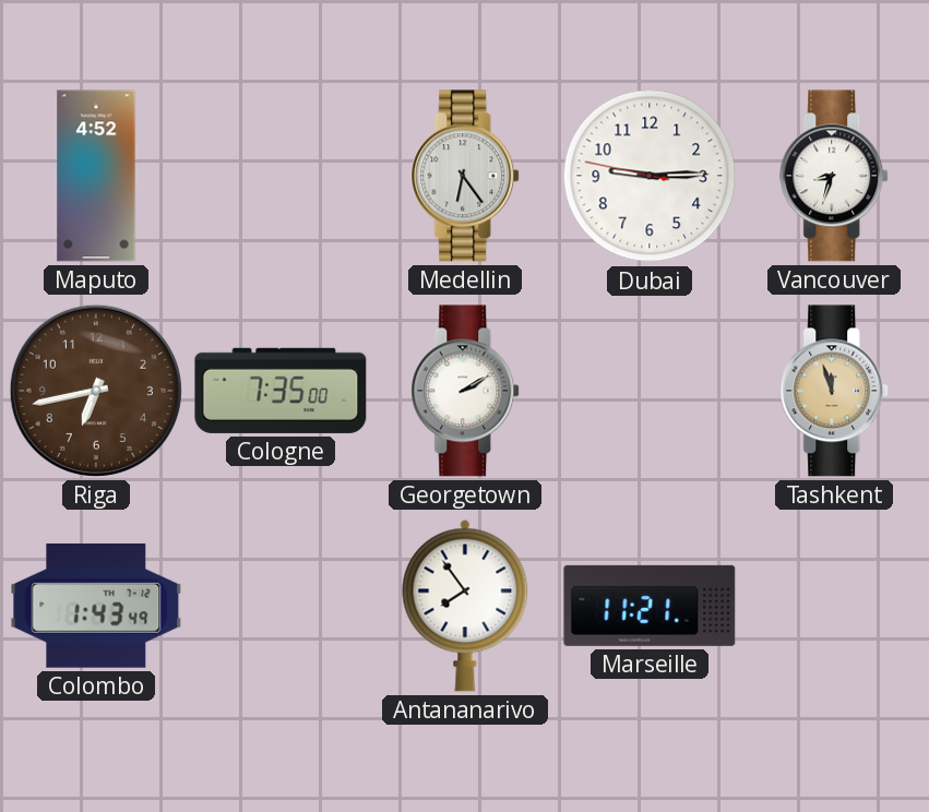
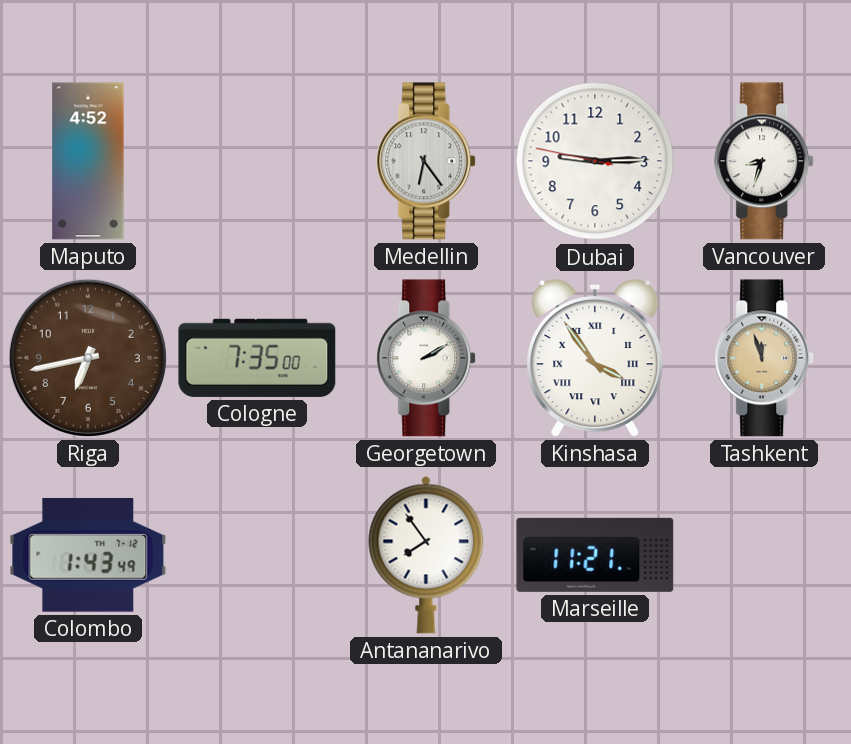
Kinshasa: none -> 3:54 (595, 358)
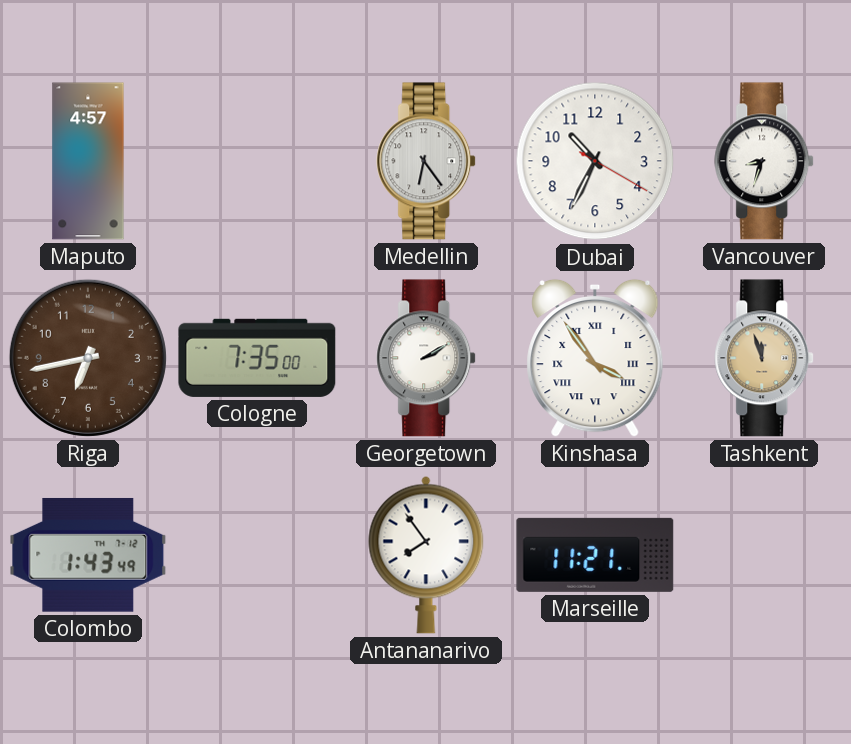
Maputo: 4:52 -> 4:57 (88, 161)
Dubai: 9:14 -> 10:34 (595, 161)
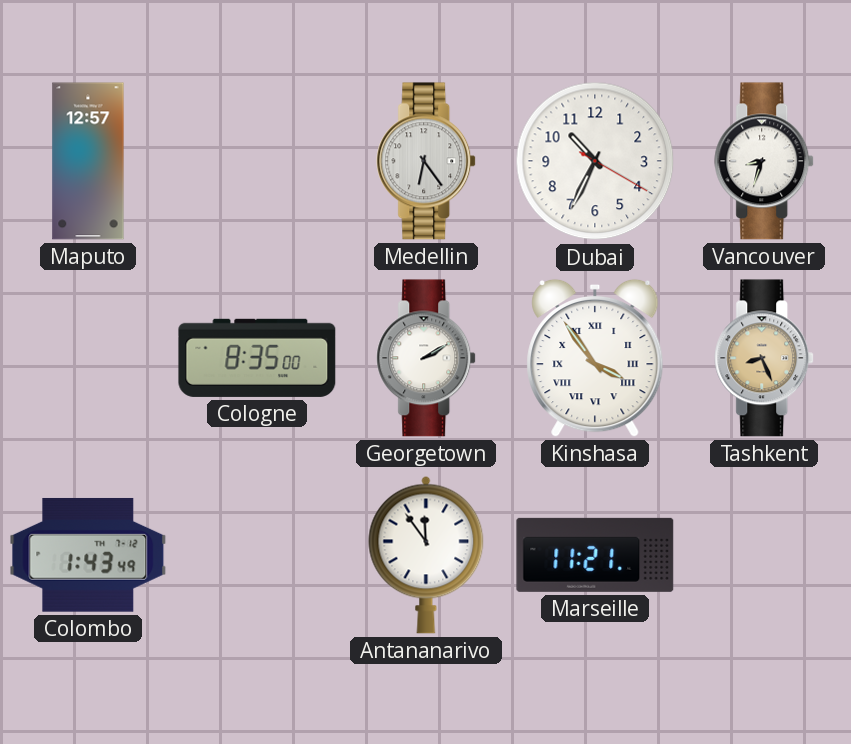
Maputo: 4:57 -> 12:57 (88, 161)
Riga: 6:43 -> none (88, 358)
Cologne: 7:35 -> 8:35 (257, 358)
Tashkent: 11:57 -> 8:26 (765, 358)
Antananarivo: 7:54 -> 11:54 (426, 555)
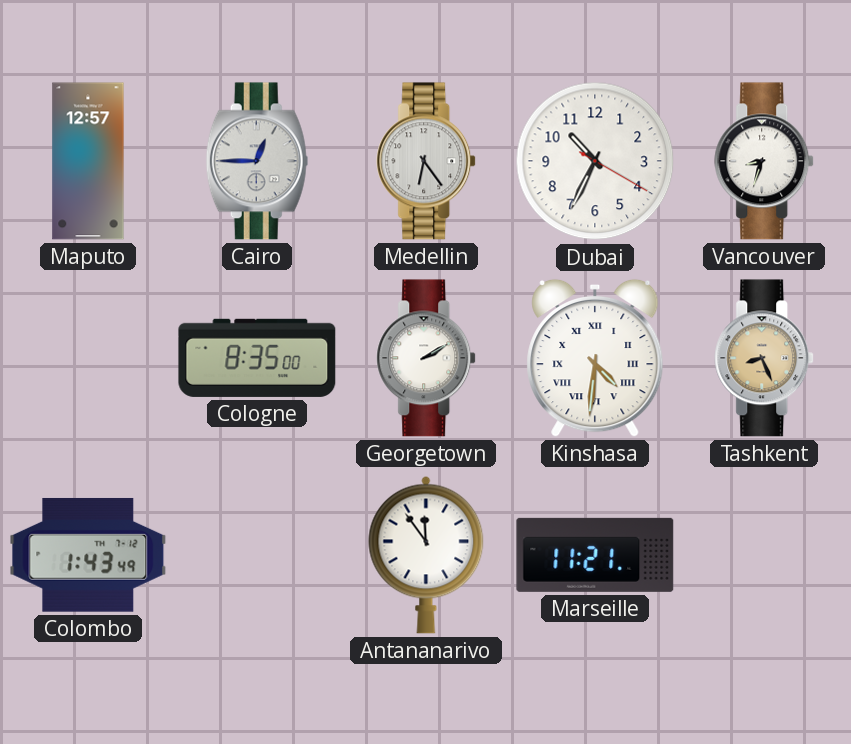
Cairo: none -> 12:45 (257, 161)
Kinshasa: 3:54 -> 4:31 (595, 358)
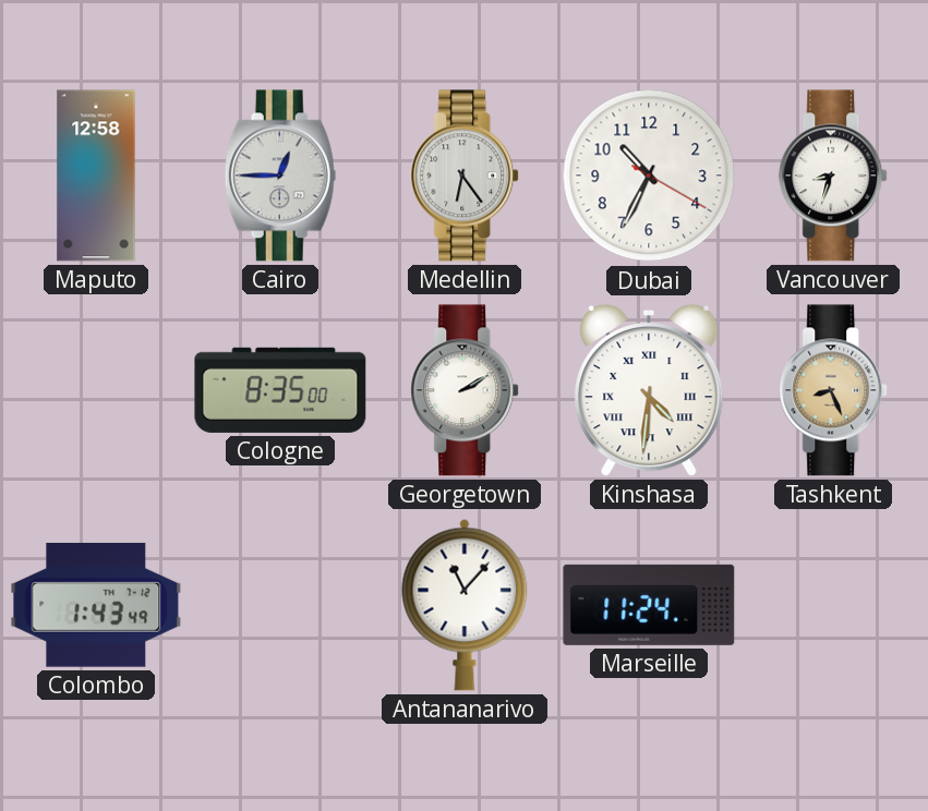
Maputo: 12:57 -> 12:58 (96, 175)
Antananarivo: 11:54 -> 11:07 (465, 605)
Marseille: 11:21 -> 11:24 (649, 605)
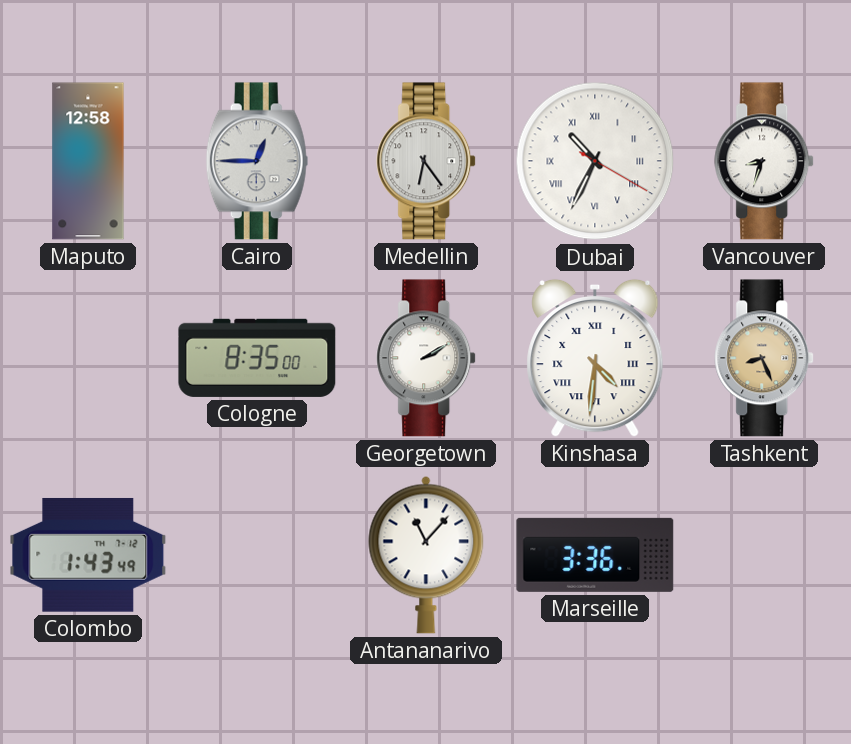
Dubai numerals: Arabic -> Roman (595, 161)
Marseille: 11:24 -> 3:36 (595, 555)
